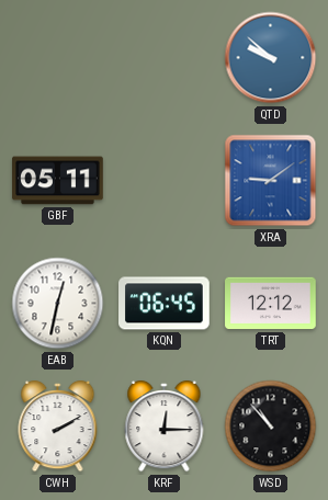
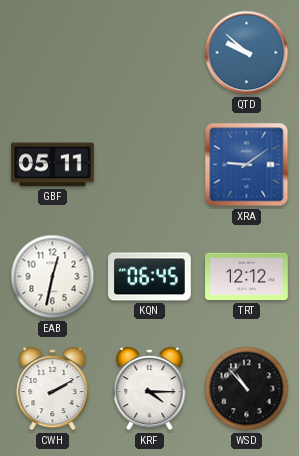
KRF: 12:15 -> 4:15 (150, 389)
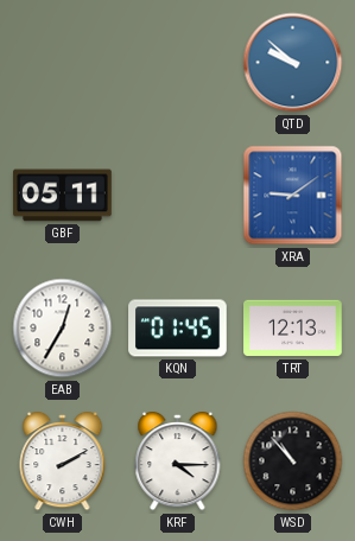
EAB: 12:32 -> 12:35 (63, 329)
KQN: 06:45 -> 01:45 (178, 329)
TRT: 12:12 -> 12:13 (293, 329)
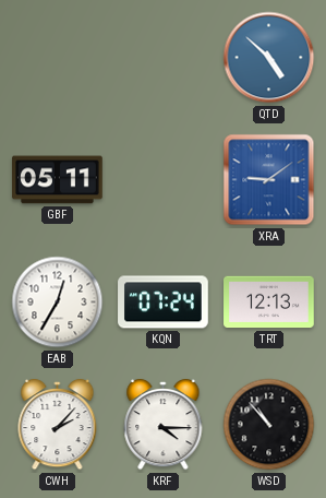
QTD: 9:52 -> 4:52 (269, 58)
KQN: 01:45 -> 07:24 (164, 303)
CWH: 2:10 -> 2:07 (58, 425)
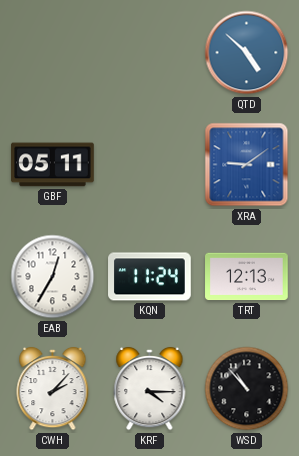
KQN: 07:24 -> 11:24 (150, 277)
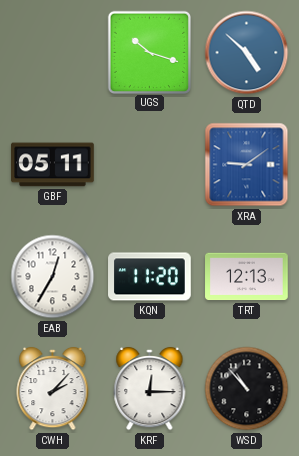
UGS: none -> 10:18 (149, 52)
KQN: 11:24 -> 11:20 (150, 277)
KRF: 4:15 -> 12:15 (150, 389)
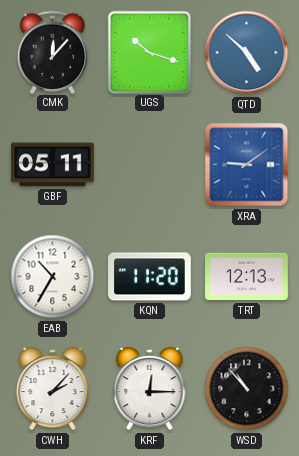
CMK: none -> 12:07 (53, 52)
EAB: 12:35 -> 10:35 (53, 277)
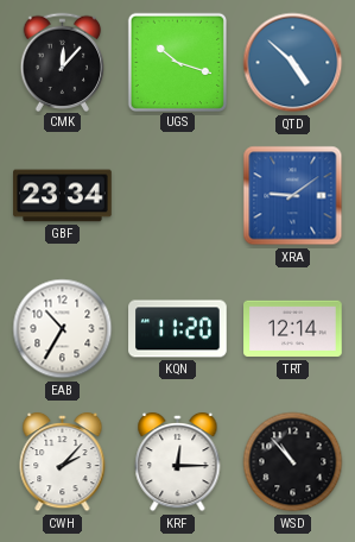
GBF: 05:11 -> 23:34 (63, 196)
TRT: 12:13 -> 12:14 (293, 329)
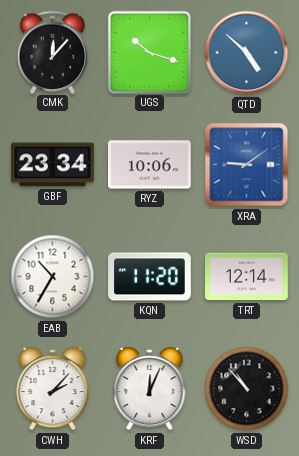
RYZ: none -> 10:06 (150, 165)
KRF: 12:15 -> 12:04 (150, 389)
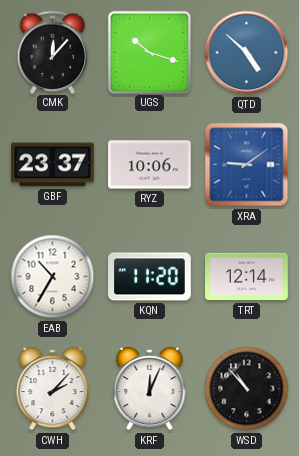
GBF: 23:34 -> 23:37 (53, 165)
